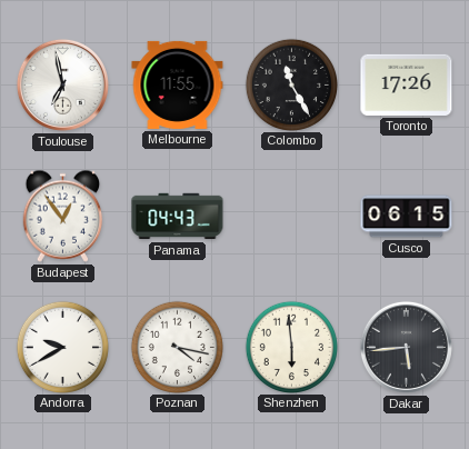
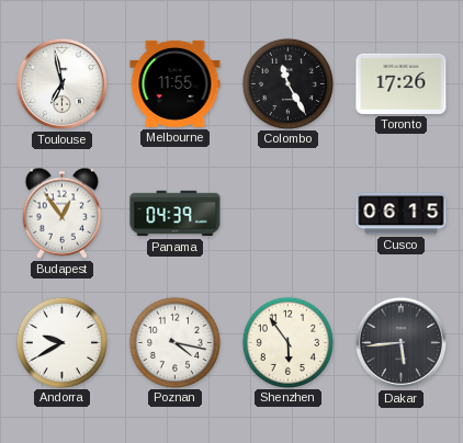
Panama: 04:43 -> 04:39 (176, 214)
Shenzhen: 5:59 -> 5:54 (287, 342)
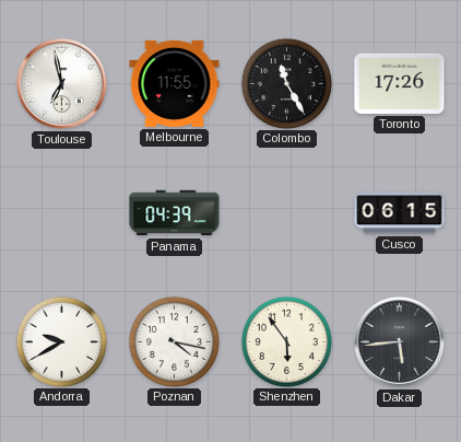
Budapest: 12:54 -> none (63, 213)
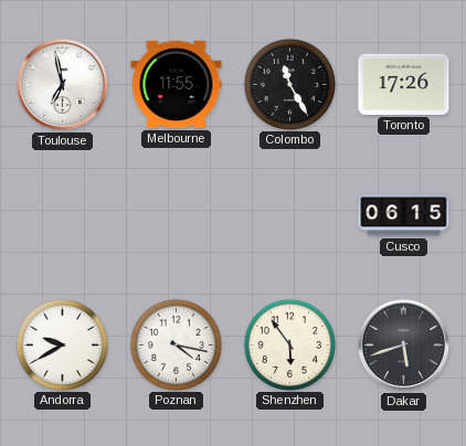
Panama: 04:39 -> none (175, 213)
Dakar: 5:44 -> 5:42 (403, 344)
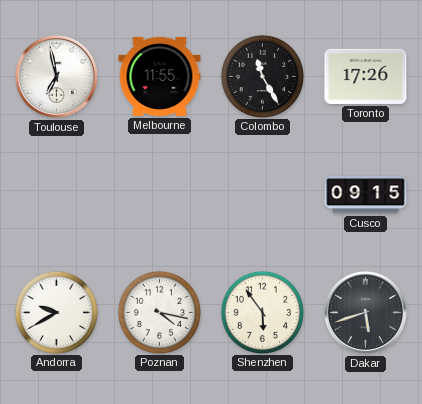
Cusco: 06:15 -> 09:15 (366, 195)
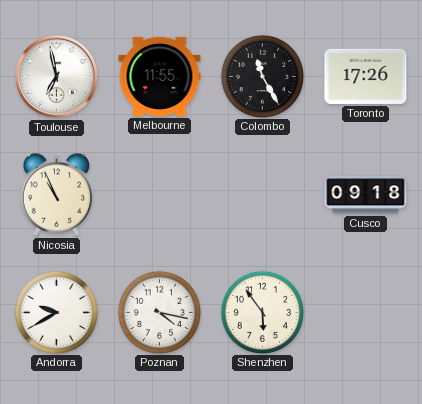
Nicosia: none -> 10:56 (57, 194)
Cusco: 09:15 -> 09:18 (366, 195)
Dakar: 5:42 -> none (365, 312)
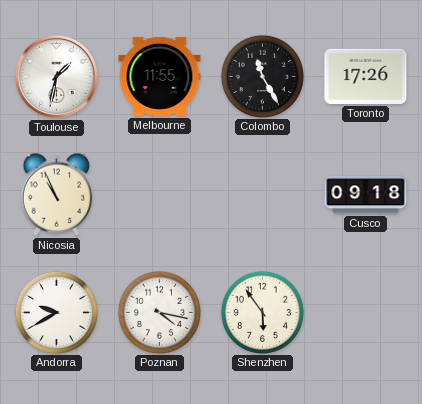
Toulouse: 6:58 -> 1:32 (56, 76)
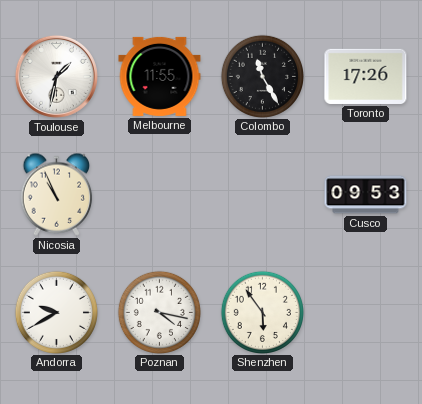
Cusco: 09:18 -> 09:53 (366, 195)
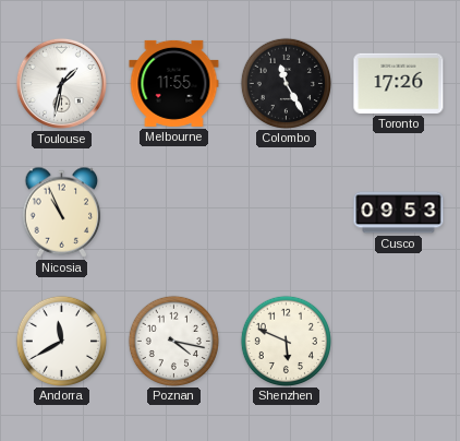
Andorra: 9:40 -> 11:40 (61, 341)
Shenzhen: 5:54 -> 5:49 (286, 341)
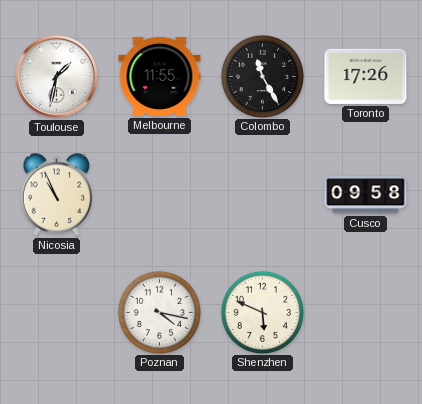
Cusco: 09:53 -> 09:58 (366, 195)
Andorra: 11:40 -> none (61, 341)
